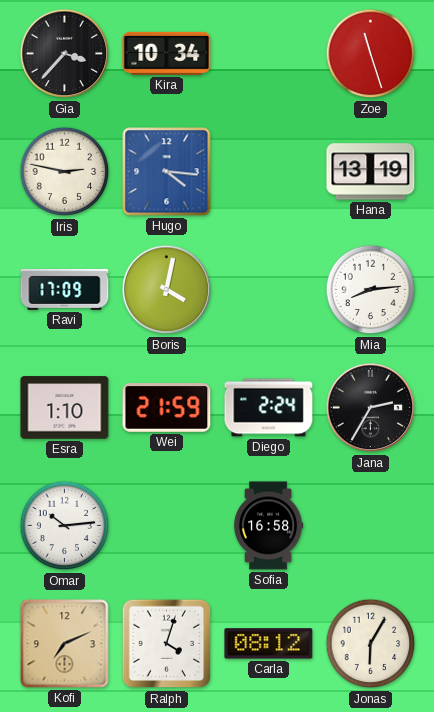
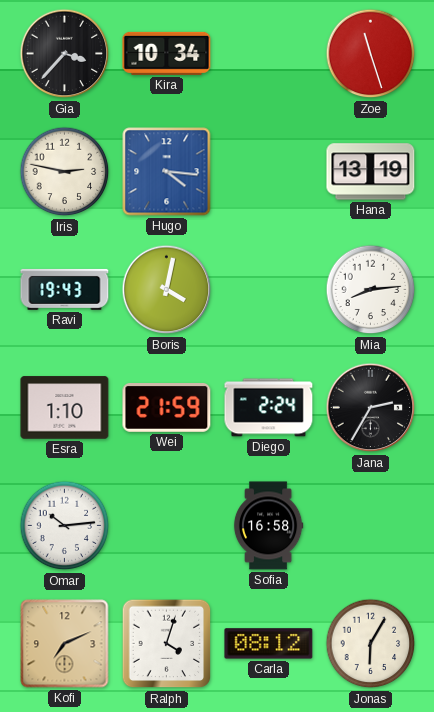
Ravi: 17:09 -> 19:43 (65, 289)
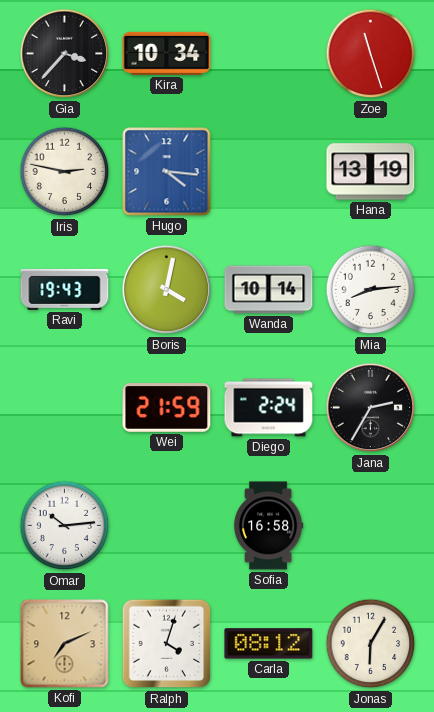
Wanda: none -> 10:14 (269, 290)
Esra: 1:10 -> none (65, 408)
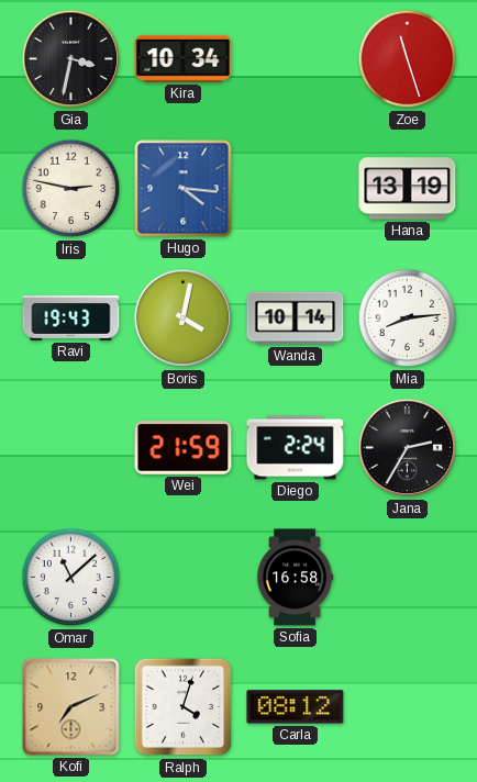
Gia: 3:37 -> 3:32 (71, 59)
Omar: 10:14 -> 11:08 (71, 578)
Jonas: 6:05 -> none (371, 644)
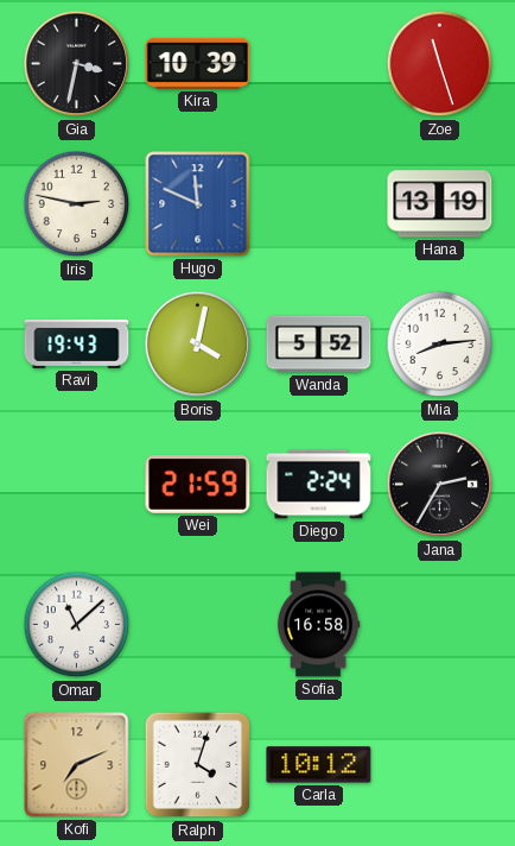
Kira: 10:34 -> 10:39 (198, 63)
Hugo: 4:16 -> 11:49 (198, 204)
Wanda: 10:14 -> 5:52 (319, 345)
Carla: 08:12 -> 10:12 (319, 765)
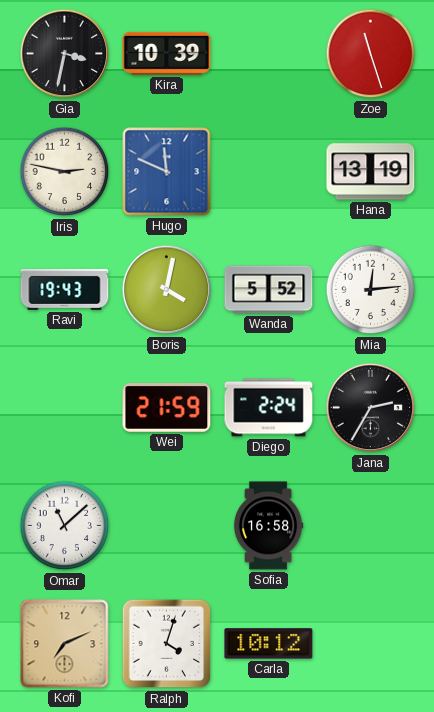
Mia: 8:14 -> 12:14 (371, 290)
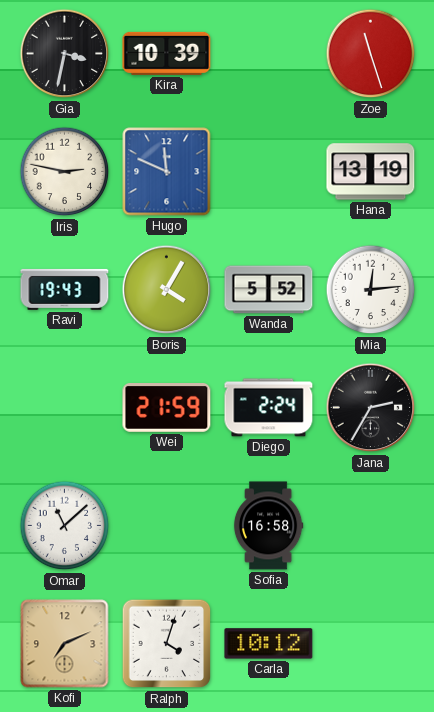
Boris: 4:02 -> 4:05 (167, 290)
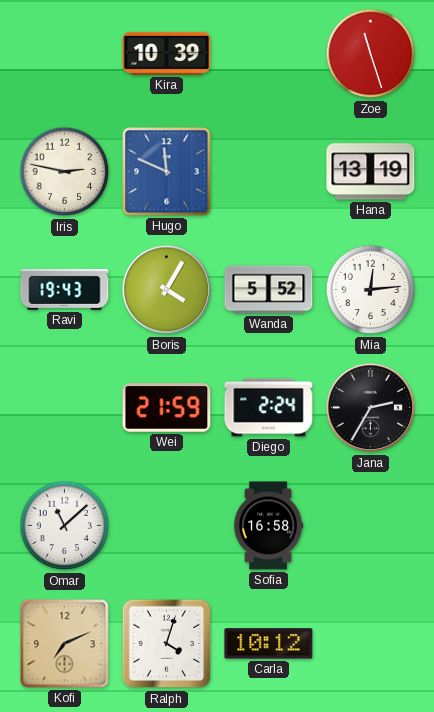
Gia: 3:32 -> none (65, 54)
